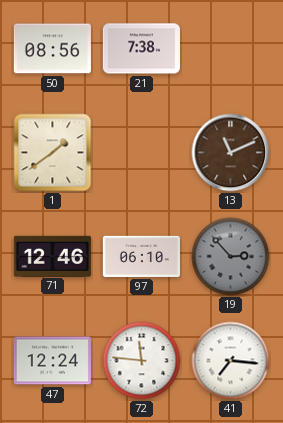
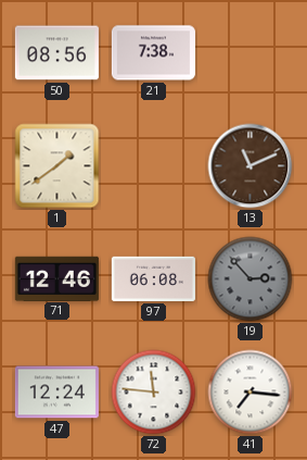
97: 06:10 -> 06:08 (153, 278)
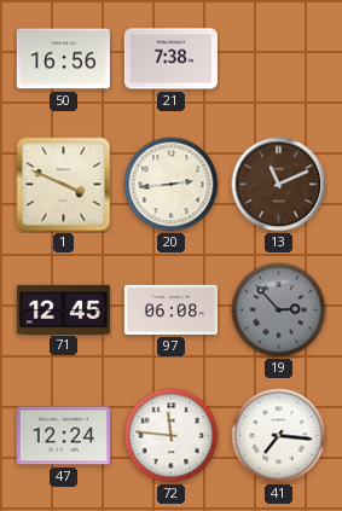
50: 08:56 -> 16:56 (63, 59)
1: 1:39 -> 3:49 (64, 185)
20: none -> 2:44 (172, 185)
71: 12:46 -> 12:45 (63, 309)
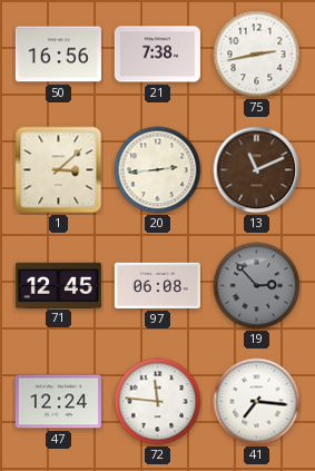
75: none -> 2:43 (257, 55)
1: 3:49 -> 3:08 (59, 170)
